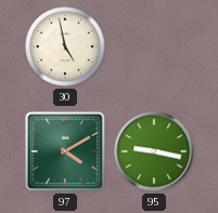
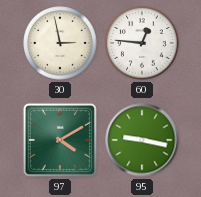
30: 4:58 -> 2:58 (60, 43)
60: none -> 12:46 (142, 43)
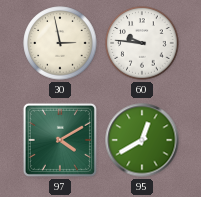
60: 12:46 -> 9:46 (142, 43)
95: 9:17 -> 12:40 (142, 140)
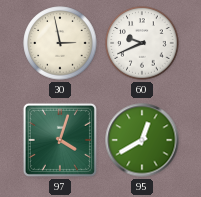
60: 9:46 -> 9:41 (142, 43)
97: 4:10 -> 4:03 (60, 140)
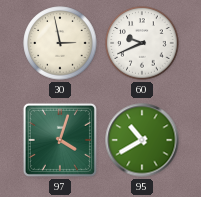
95: 12:40 -> 10:40 (142, 140)
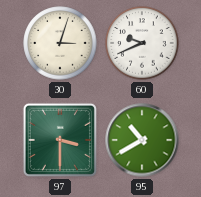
30: 2:58 -> 3:03 (60, 43)
97: 4:03 -> 3:30 (60, 140)
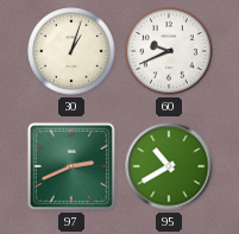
30: 3:03 -> 1:03 (71, 51)
97: 3:30 -> 2:41 (71, 166)
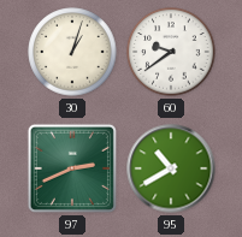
60: 9:41 -> 9:39 (171, 52)
